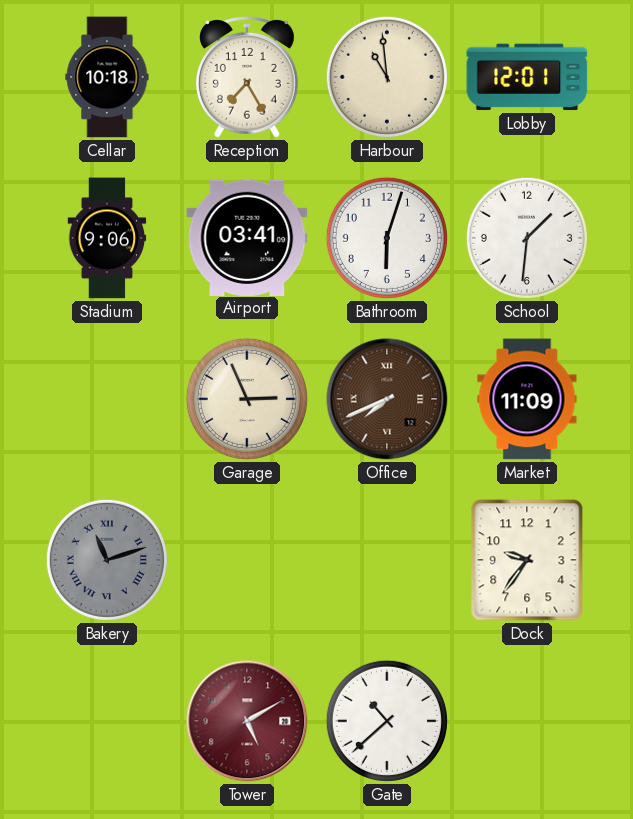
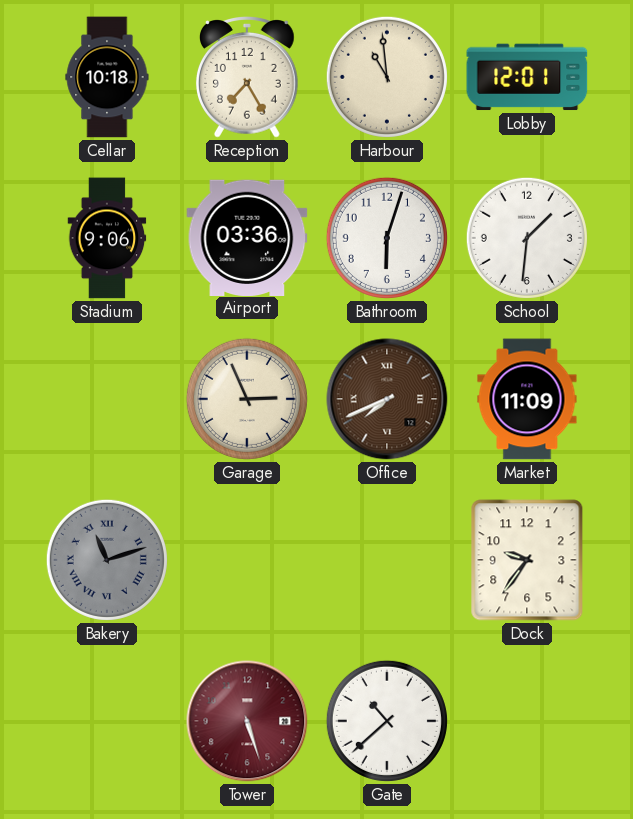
Airport: 03:41 -> 03:36 (247, 237)
Tower: 5:10 -> 5:27 (247, 721)
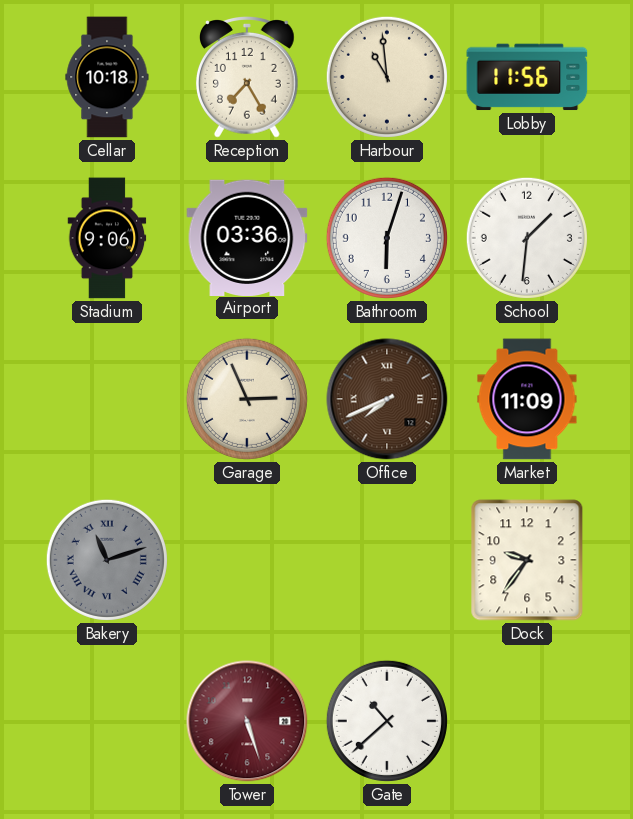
Lobby: 12:01 -> 11:56 (527, 77)
